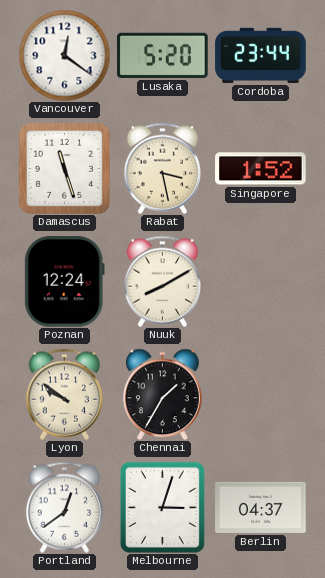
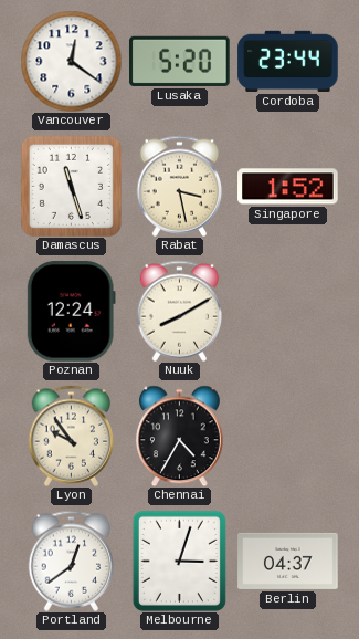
Lyon: 9:51 -> 9:54 (72, 436)
Chennai: 1:35 -> 4:35 (179, 436)
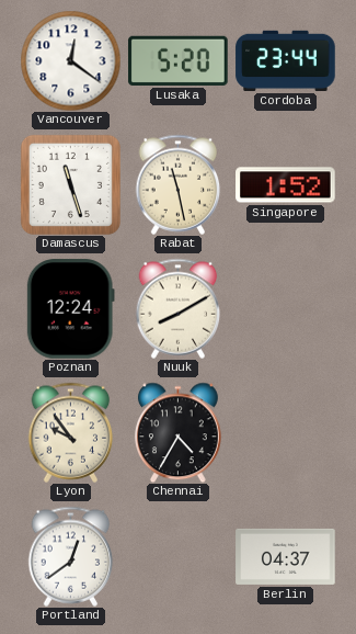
Rabat: 3:28 -> 11:28 (179, 184)
Melbourne: 3:03 -> none (179, 561)
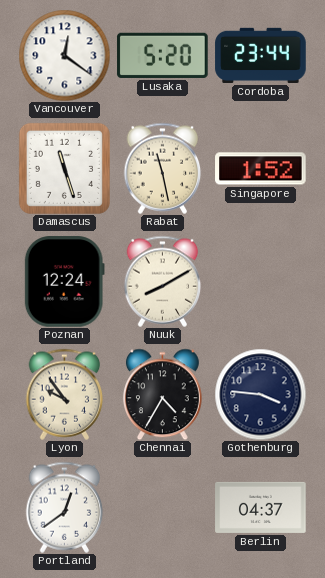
Gothenburg: none -> 3:46 (260, 394)
